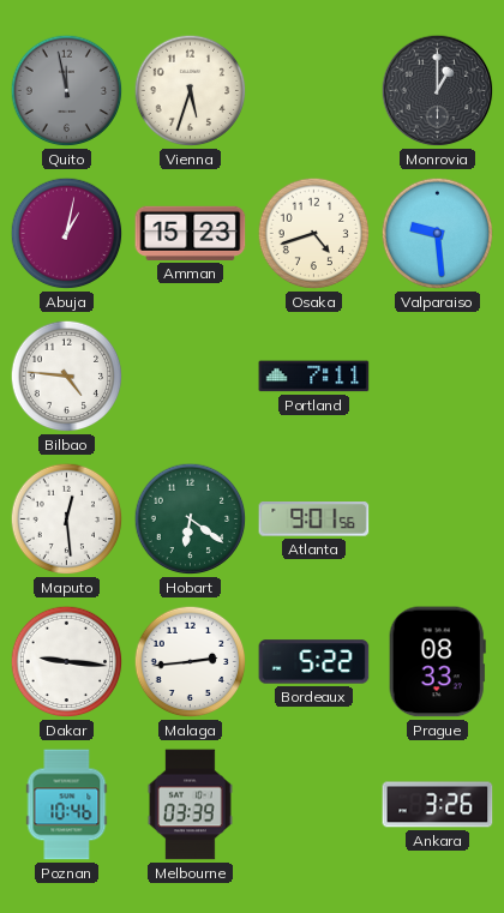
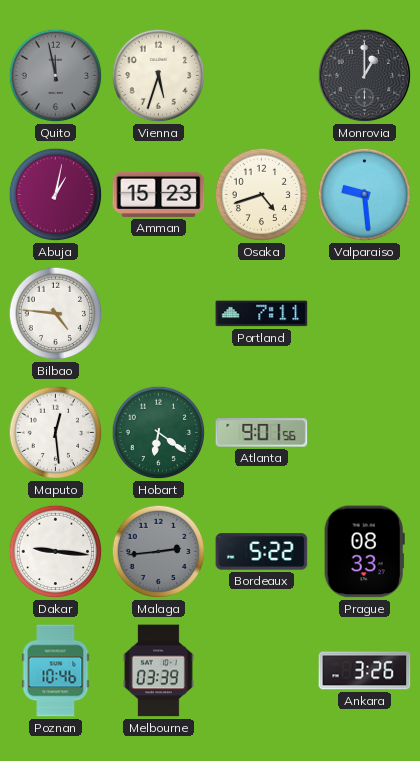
Malaga dial: white -> grey (159, 552)
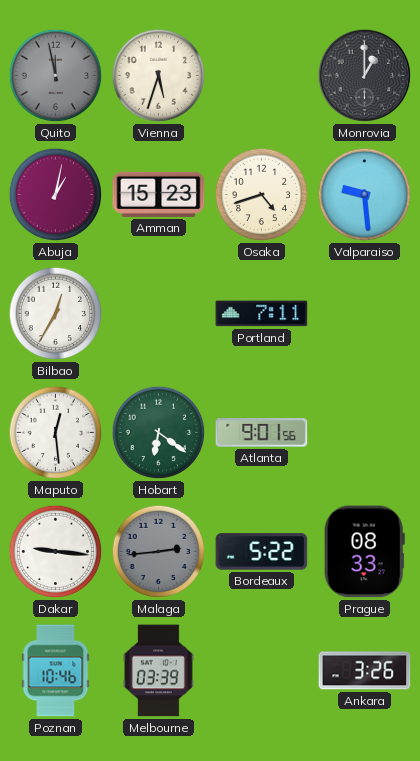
Bilbao: 4:46 -> 12:35 (56, 314)
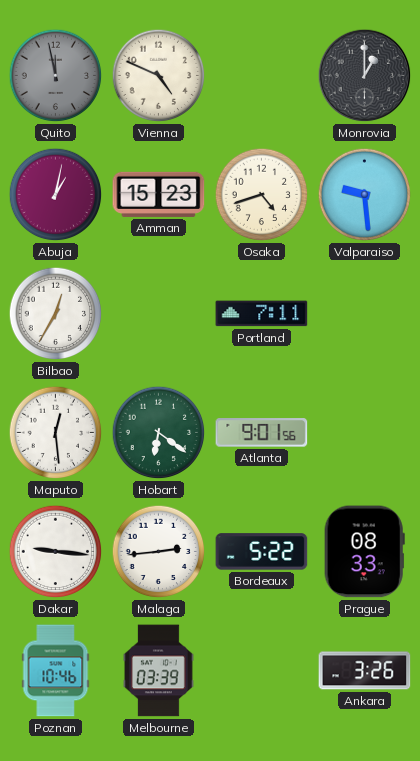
Vienna: 5:33 -> 4:49 (159, 76)
Malaga dial: grey -> white (159, 552)
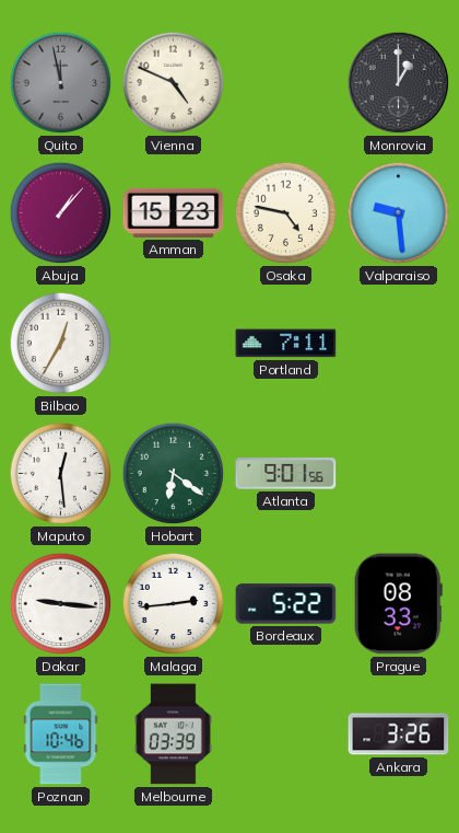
Abuja: 1:02 -> 1:07 (61, 213)
Osaka: 4:42 -> 4:47 (286, 213)
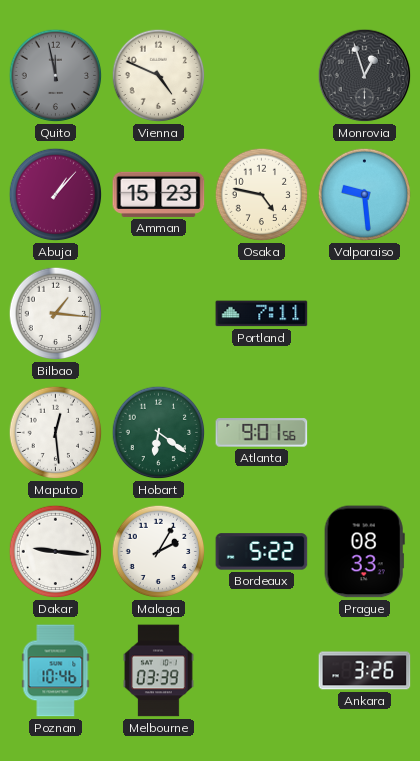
Monrovia: 1:00 -> 12:57 (365, 76)
Bilbao: 12:35 -> 1:16 (56, 314)
Malaga: 2:44 -> 2:05 (159, 552)
